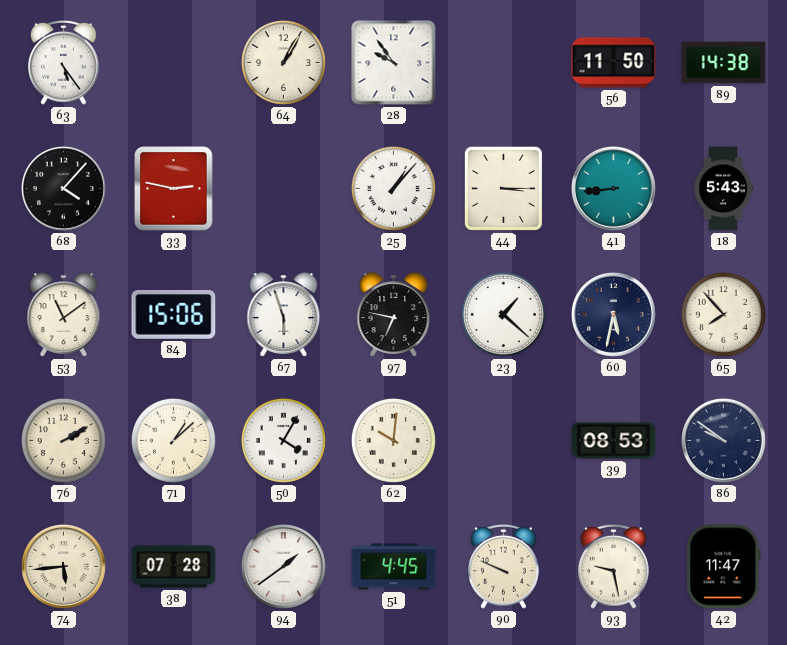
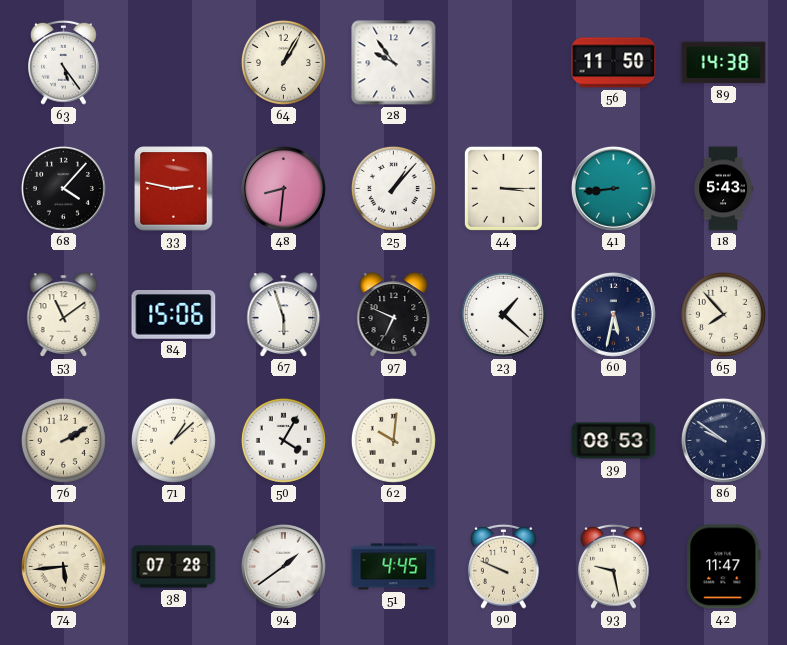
48: none -> 8:31 (283, 188)
97: 6:47 -> 6:49 (394, 315)
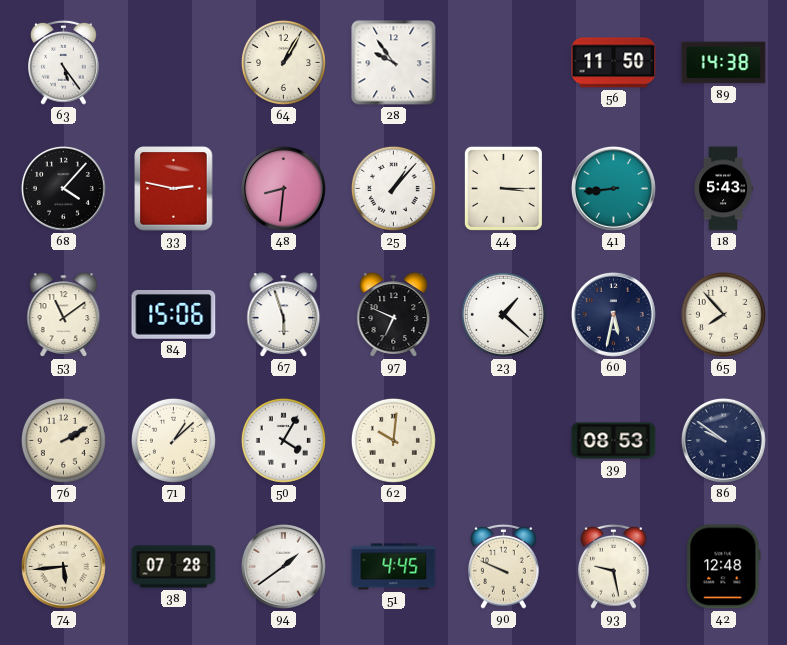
42: 11:47 -> 12:48 (724, 567)
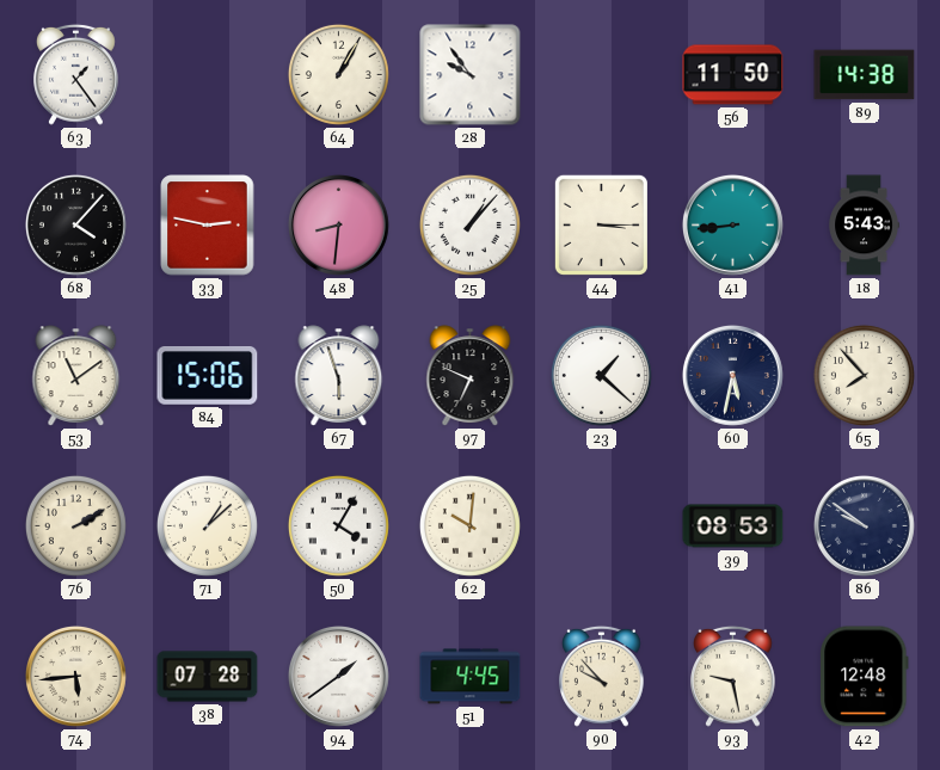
63: 5:24 -> 1:24 (76, 74)
90: 9:49 -> 9:53 (602, 676)
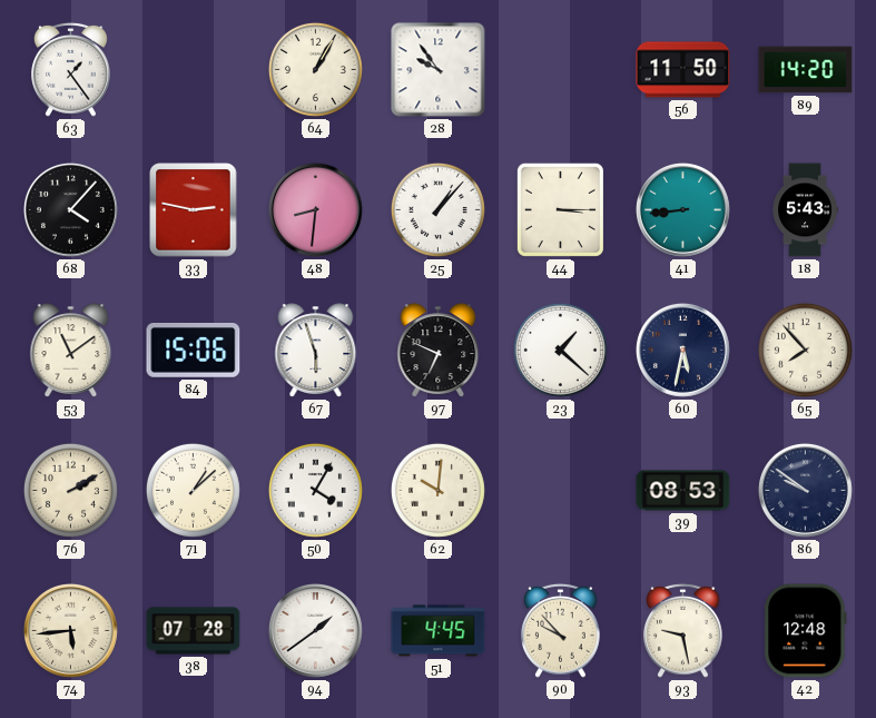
89: 14:38 -> 14:20 (806, 70)
